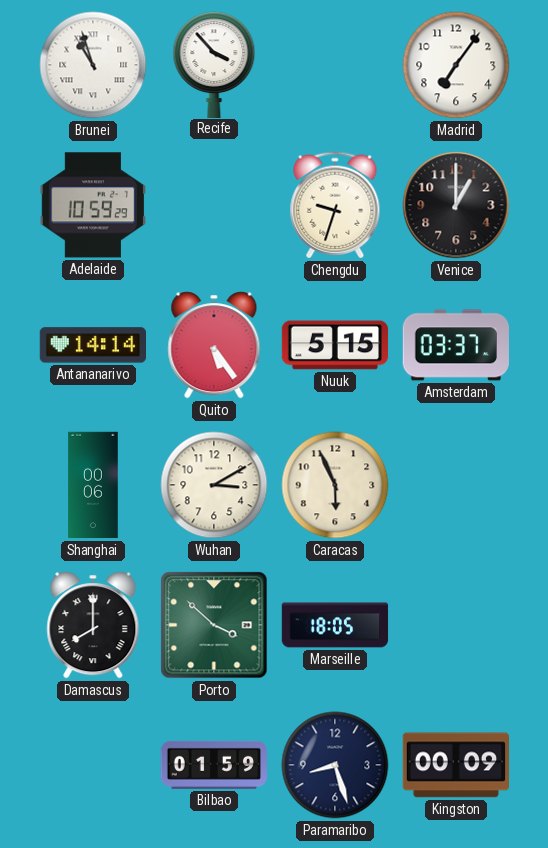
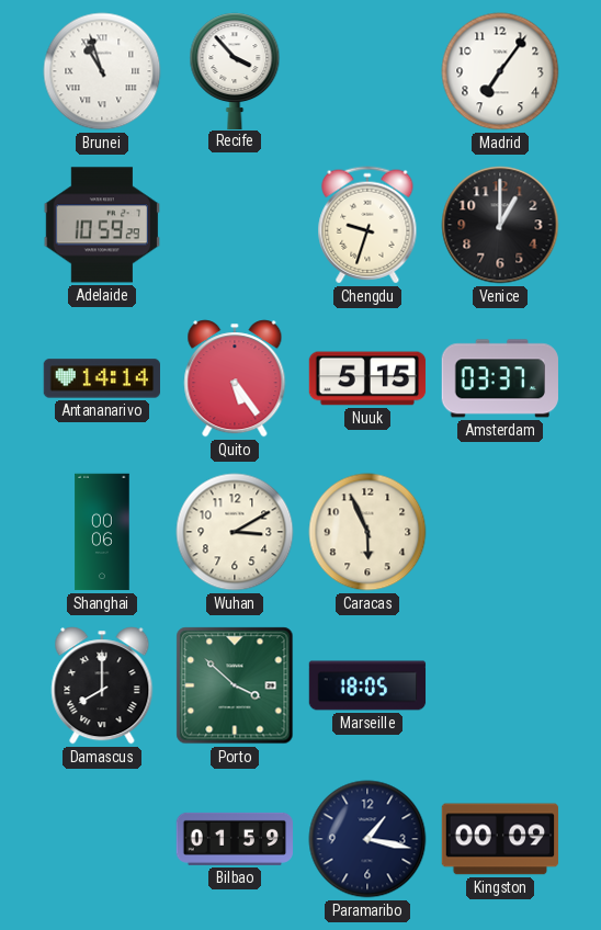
Paramaribo: 8:27 -> 1:17 (367, 839)
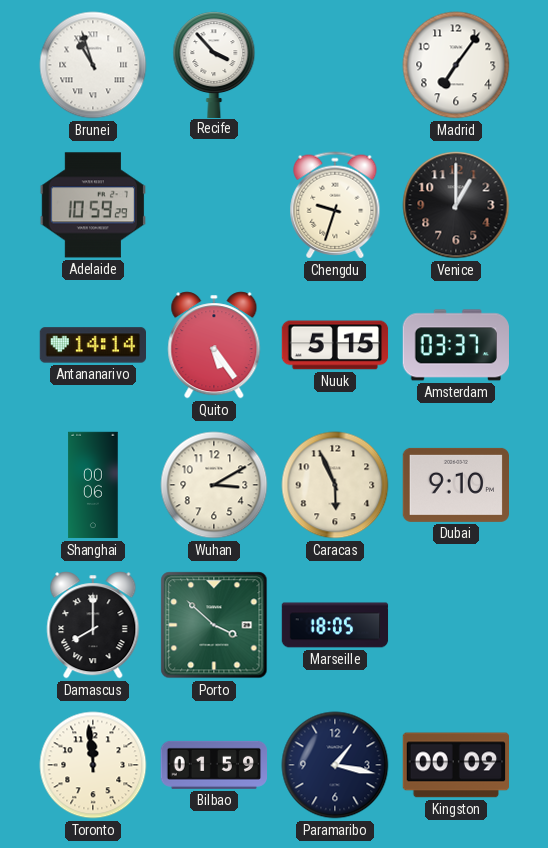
Dubai: none -> 9:10 (455, 485)
Toronto: none -> 11:59 (93, 765)
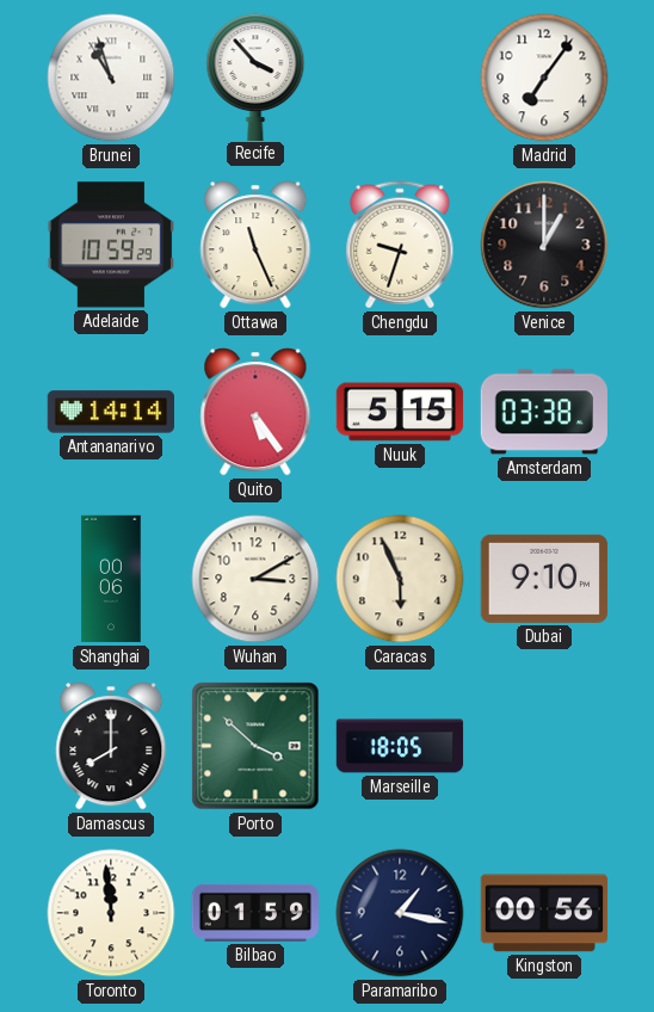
Ottawa: none -> 11:26 (255, 245)
Amsterdam: 03:37 -> 03:38 (544, 412)
Kingston: 00:09 -> 00:56 (544, 913)
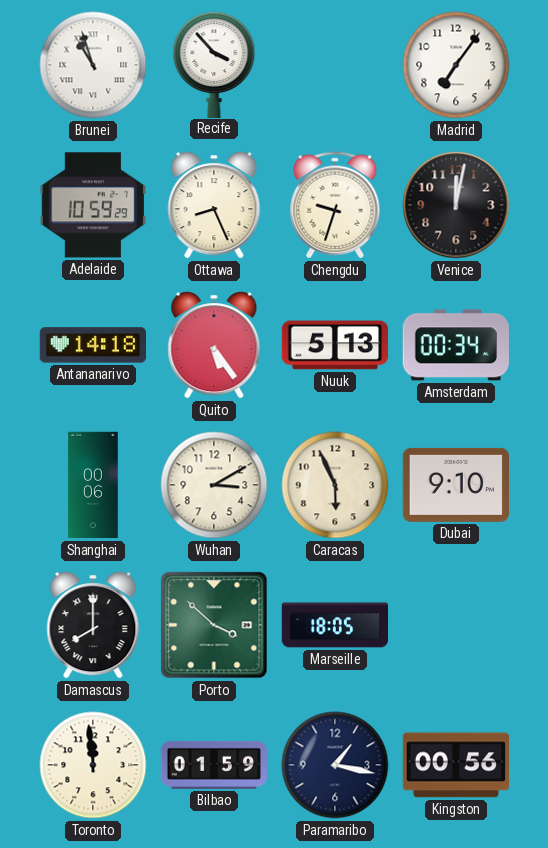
Ottawa: 11:26 -> 8:26 (214, 205)
Venice: 1:00 -> 12:02 (456, 205)
Antananarivo: 14:14 -> 14:18 (93, 345)
Nuuk: 5:15 -> 5:13 (335, 345)
Amsterdam: 03:38 -> 00:34 (456, 345)
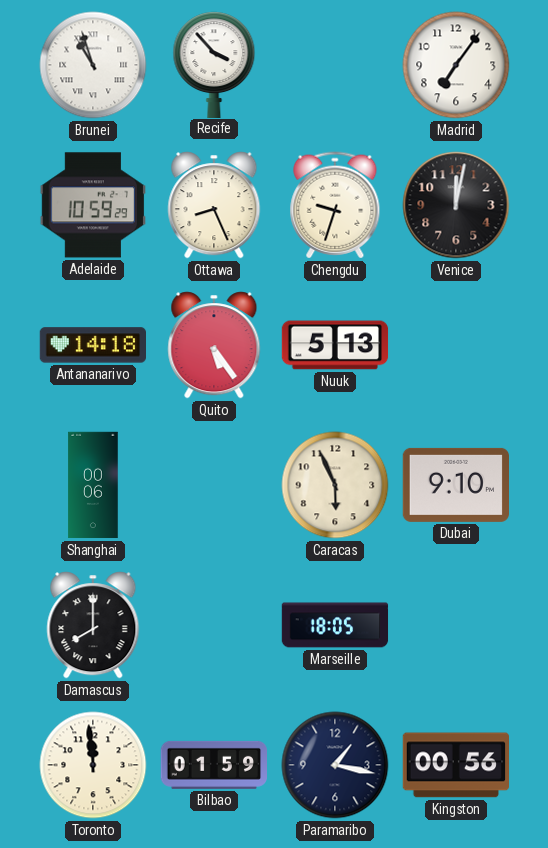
Amsterdam: 00:34 -> none (456, 345)
Wuhan: 3:10 -> none (214, 485)
Porto: 3:52 -> none (214, 625)
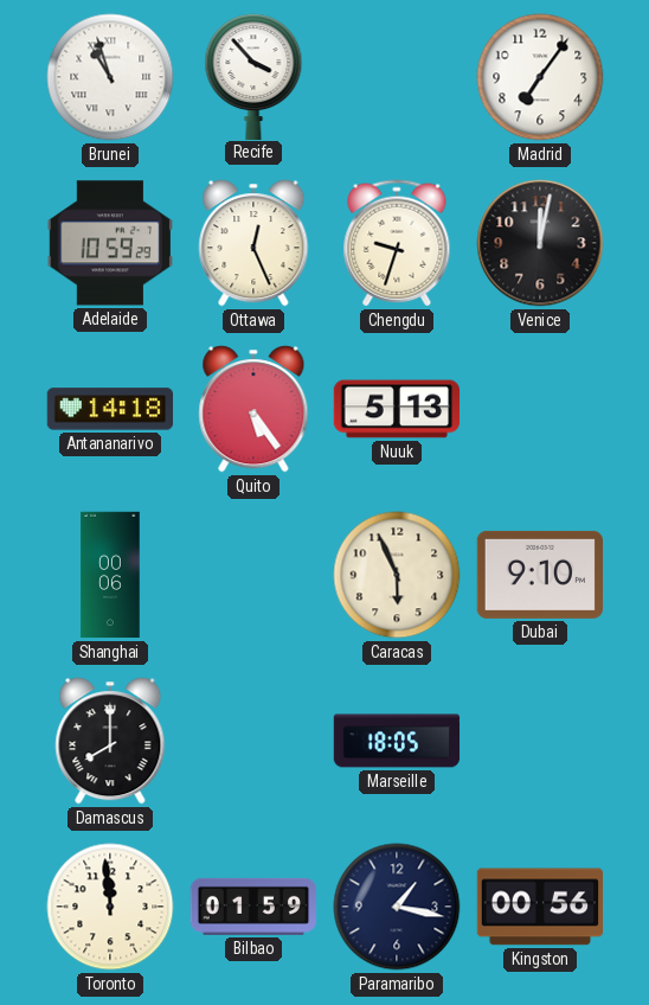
Ottawa: 8:26 -> 12:26 (253, 243)
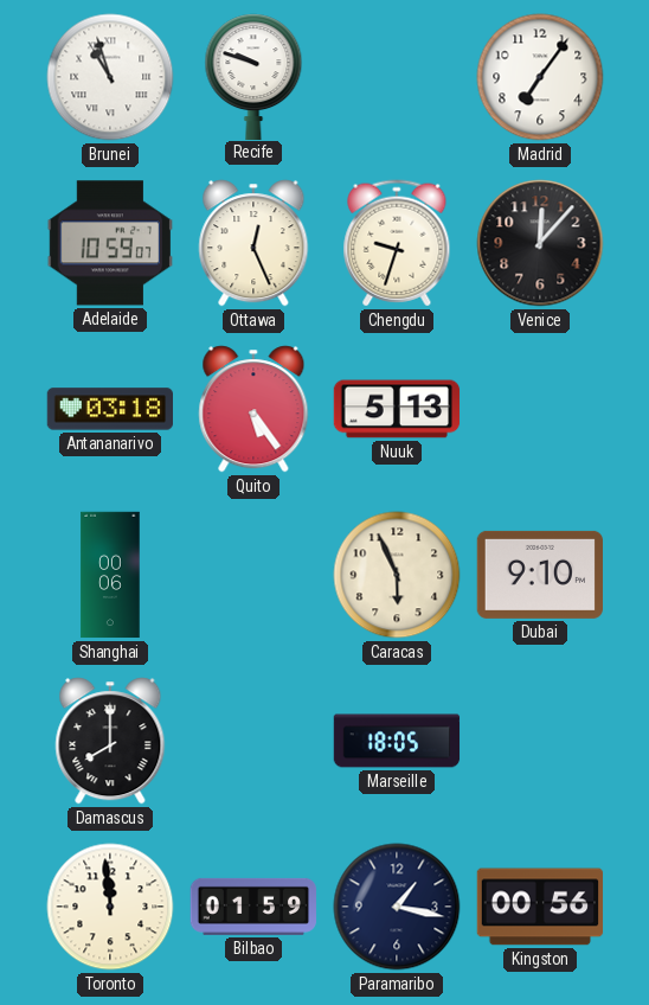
Recife: 3:53 -> 9:48 (253, 76)
Adelaide: 10:59:29 -> 10:59:07 (109, 243)
Venice: 12:02 -> 12:07 (540, 243)
Antananarivo: 14:18 -> 03:18 (110, 409)
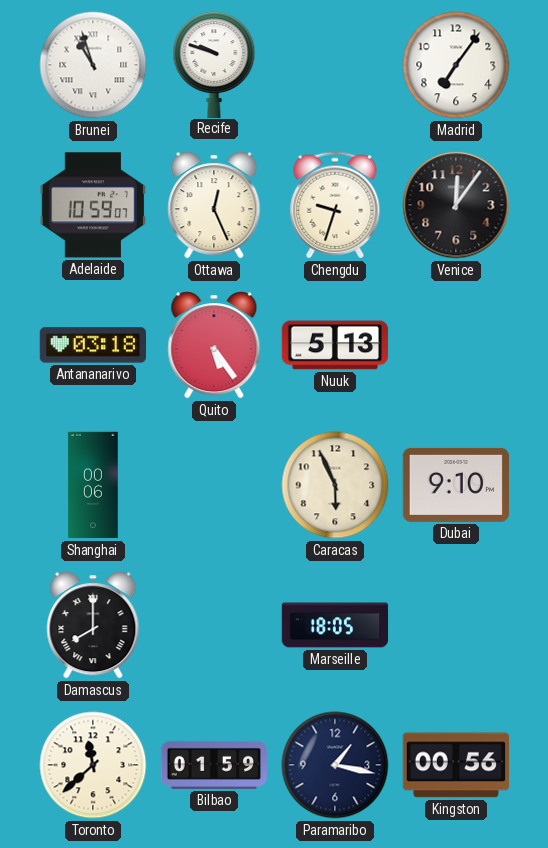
Venice: 12:07 -> 12:06 (456, 205)
Toronto: 11:59 -> 11:38 (93, 765)
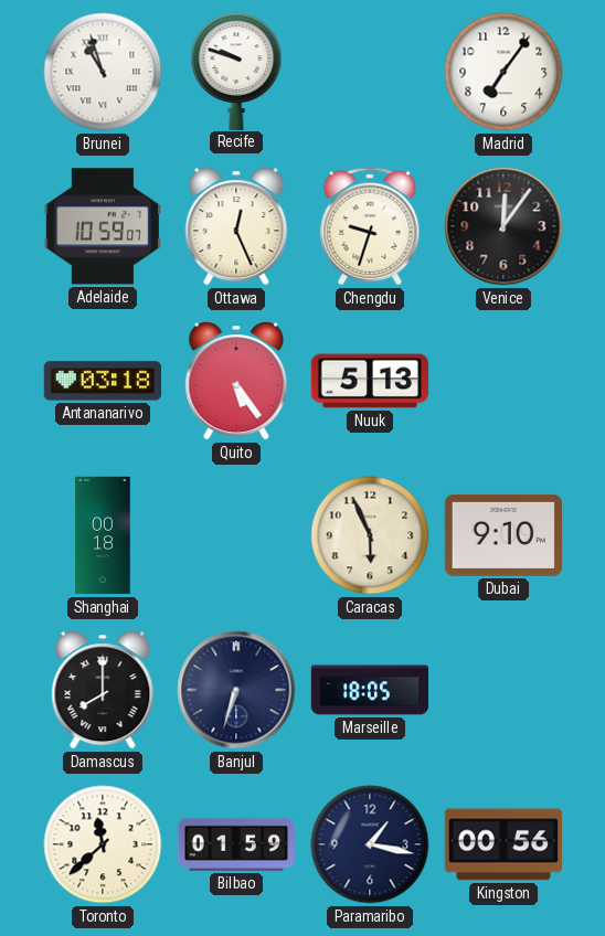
Shanghai: 00:06 -> 00:18 (103, 535)
Banjul: none -> 6:33 (236, 690)
